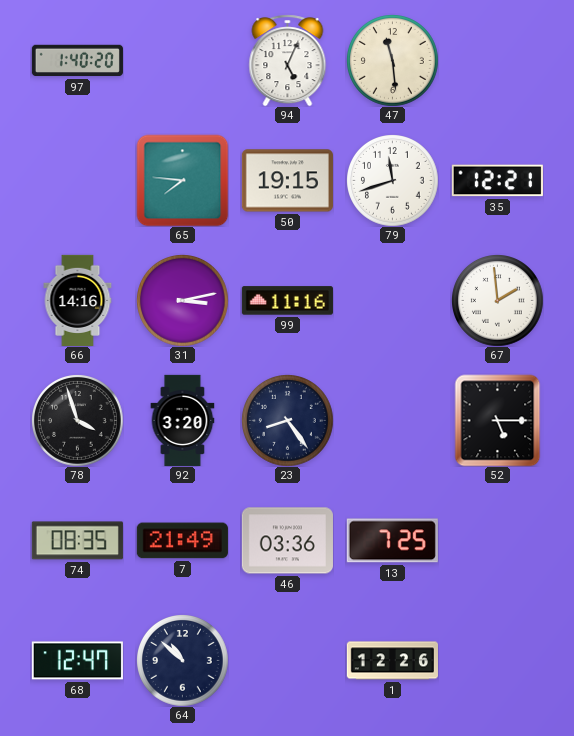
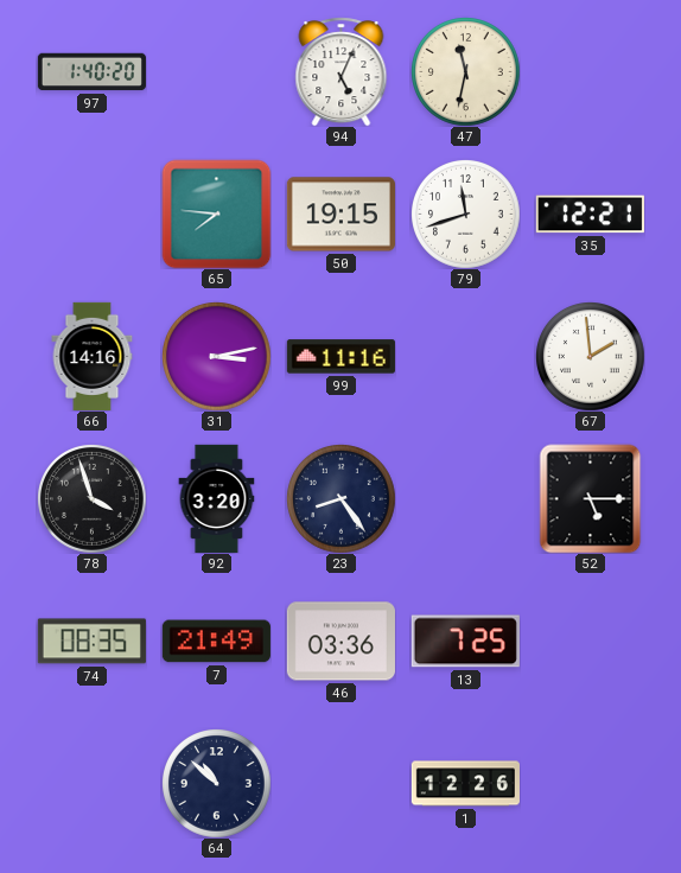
47: 11:29 -> 11:32 (466, 72)
68: 12:47 -> none (77, 661)
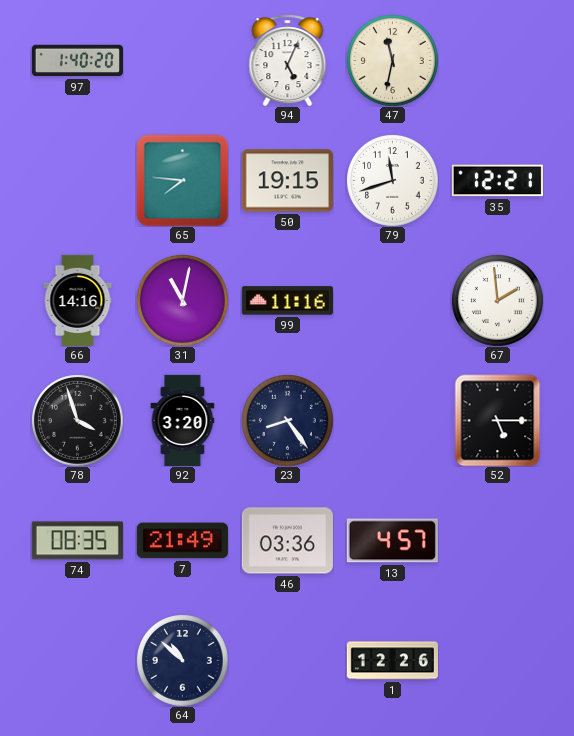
31: 3:13 -> 11:02 (183, 301)
13: 7:25 -> 4:57 (392, 541)
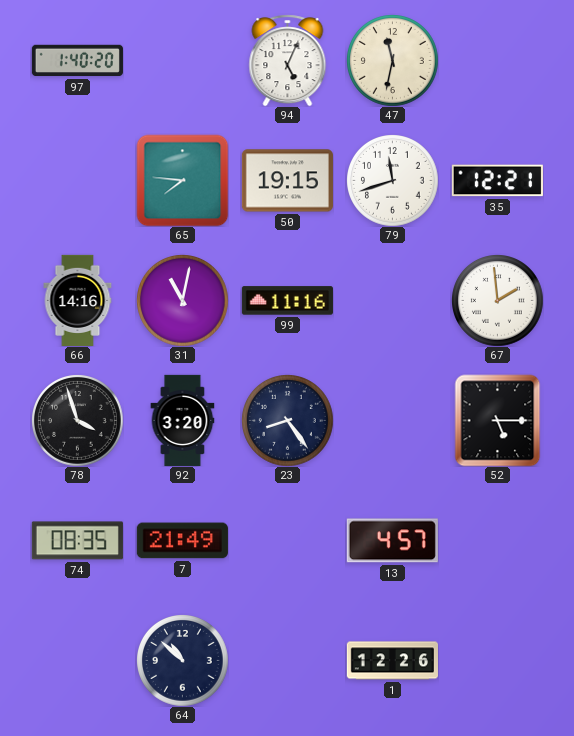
46: 03:36 -> none (287, 541)
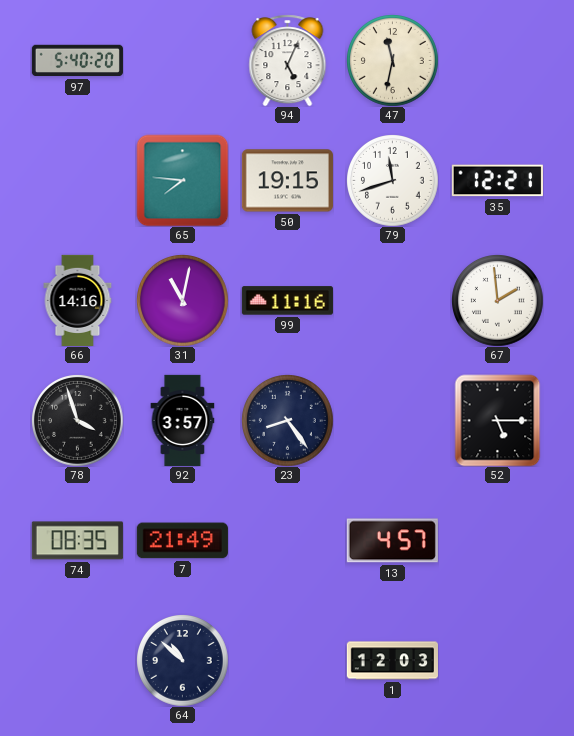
97: 1:40 -> 5:40 (77, 61)
92: 3:20 -> 3:57 (183, 420)
1: 12:26 -> 12:03 (392, 661)
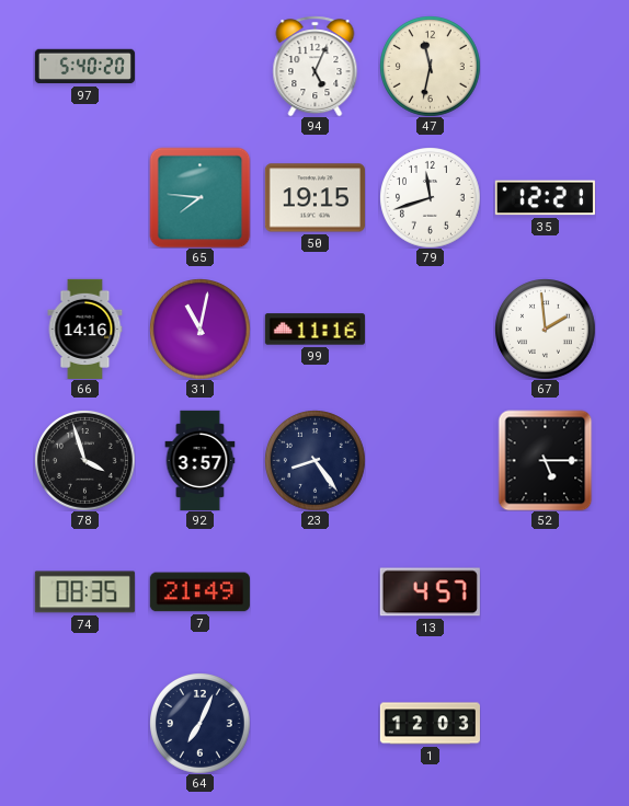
64: 10:52 -> 7:04 (201, 724)
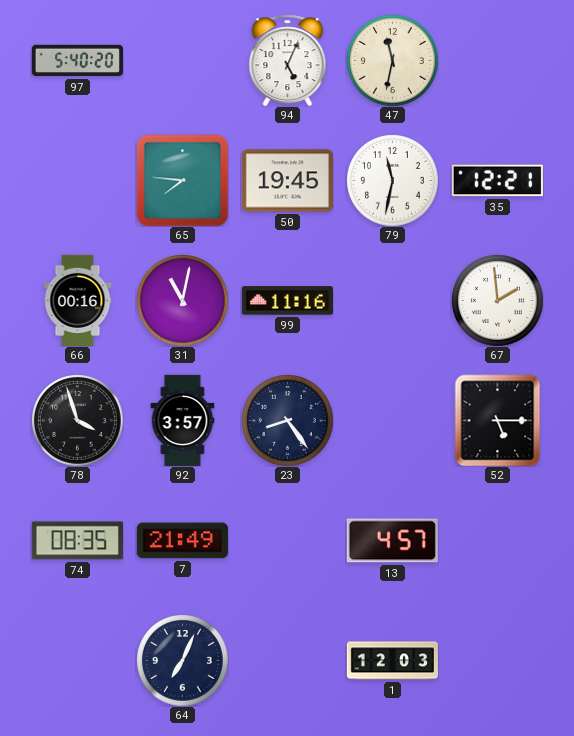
50: 19:15 -> 19:45 (287, 181)
79: 11:42 -> 11:32 (393, 181)
66: 14:16 -> 00:16 (78, 300)
